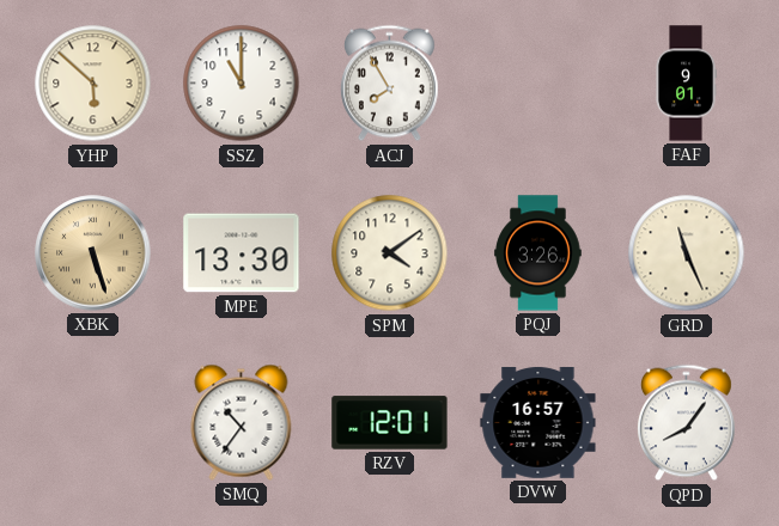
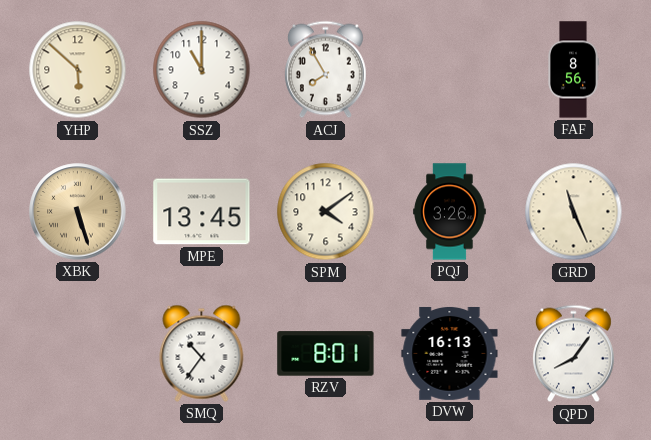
FAF: 9:01 -> 8:56 (573, 70)
MPE: 13:30 -> 13:45 (202, 212)
RZV: 12:01 -> 8:01 (326, 354)
DVW: 16:57 -> 16:13 (450, 353)
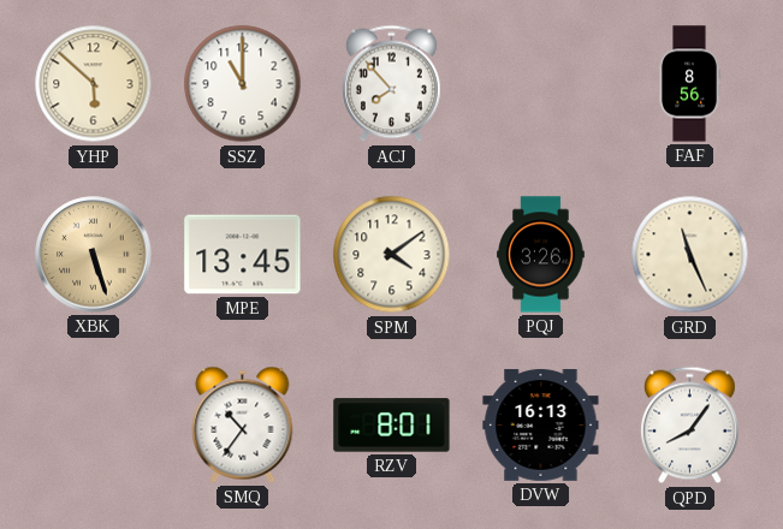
ACJ: 7:55 -> 7:53 (391, 84)
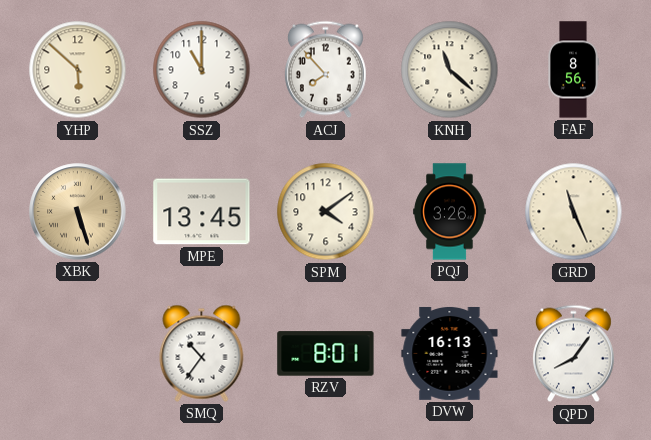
KNH: none -> 11:22 (450, 70)
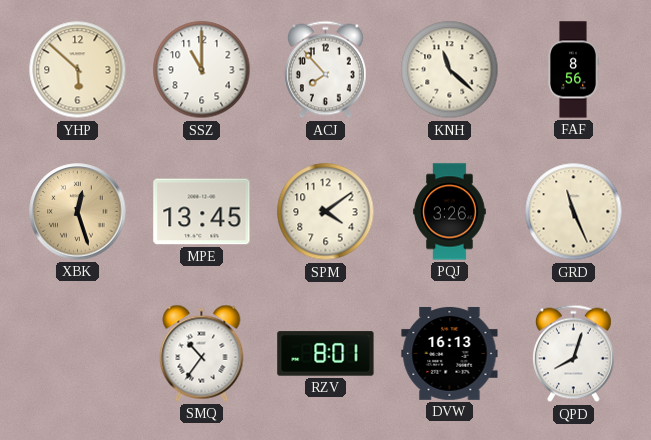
XBK: 5:27 -> 12:27 (78, 212)
QPD: 8:06 -> 8:03 (573, 354)
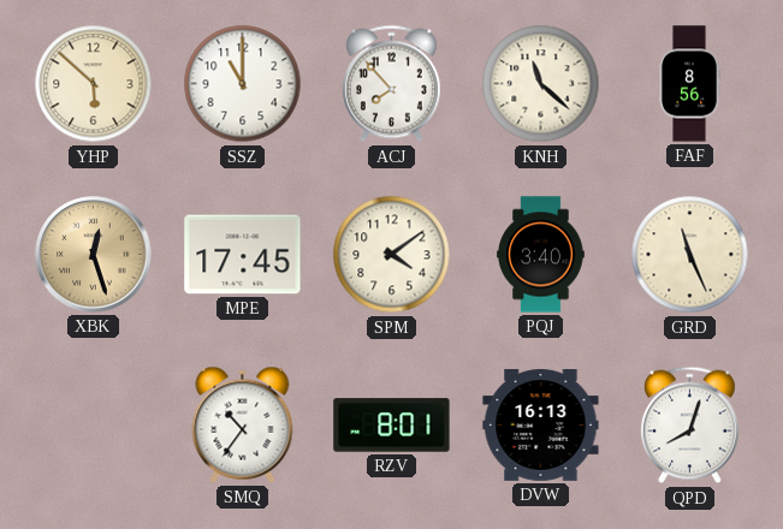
MPE: 13:45 -> 17:45 (243, 255)
PQJ: 3:26 -> 3:40 (541, 255)
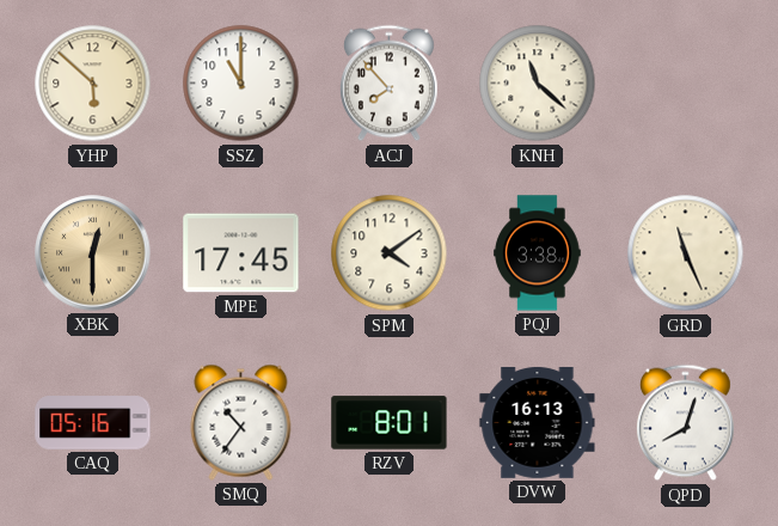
FAF: 8:56 -> none (689, 84)
XBK: 12:27 -> 12:30 (93, 253)
PQJ: 3:40 -> 3:38 (538, 253)
CAQ: none -> 05:16 (93, 423)
